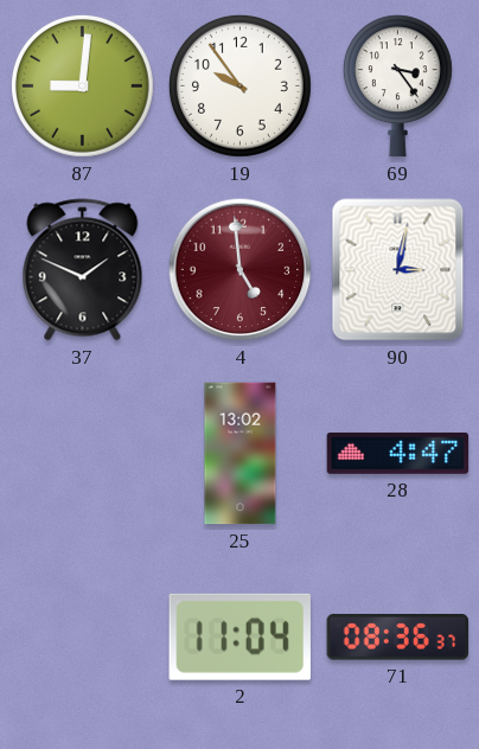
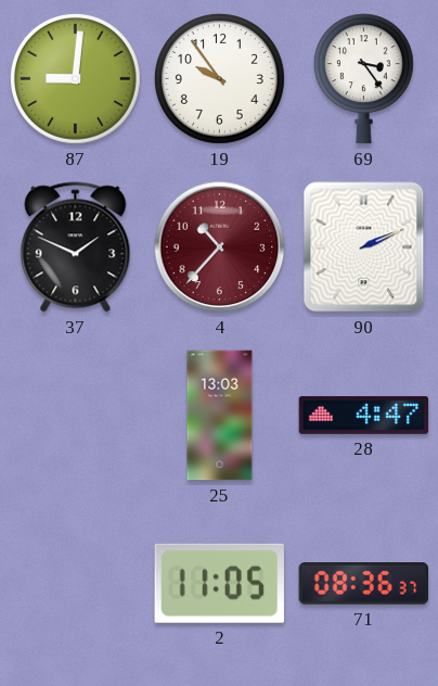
4: 4:59 -> 10:37 (220, 247)
90: 3:02 -> 2:11 (364, 247)
25: 13:02 -> 13:03 (220, 416)
2: 11:04 -> 11:05 (219, 583)
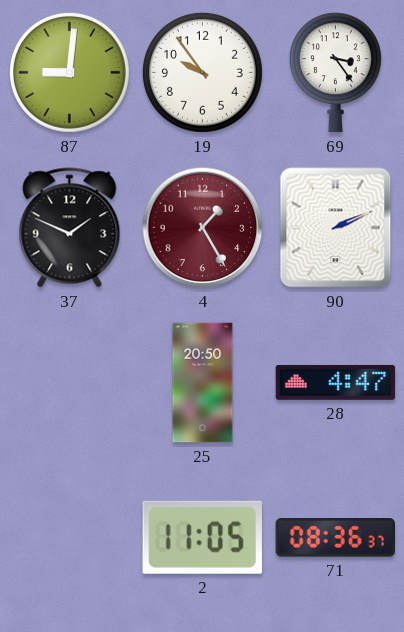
4: 10:37 -> 1:25 (203, 228)
25: 13:03 -> 20:50 (203, 383)
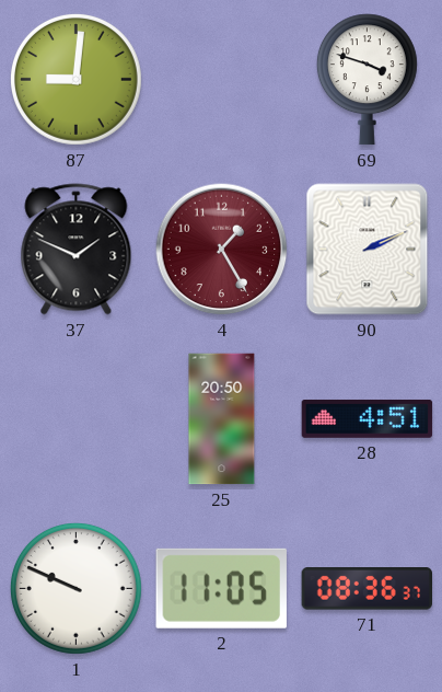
19: 9:54 -> none (202, 72)
69: 3:24 -> 3:48 (367, 80)
28: 4:47 -> 4:51 (368, 418)
1: none -> 9:49 (75, 588)
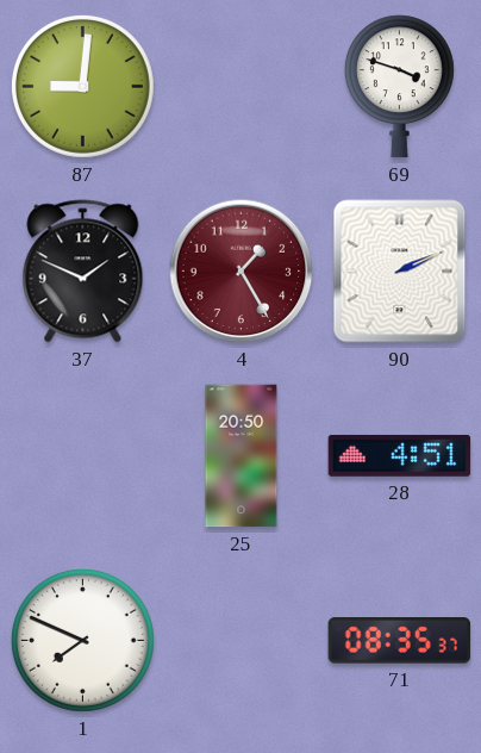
1: 9:49 -> 7:49 (82, 640)
2: 11:05 -> none (221, 588)
71: 08:36 -> 08:35 (400, 641)
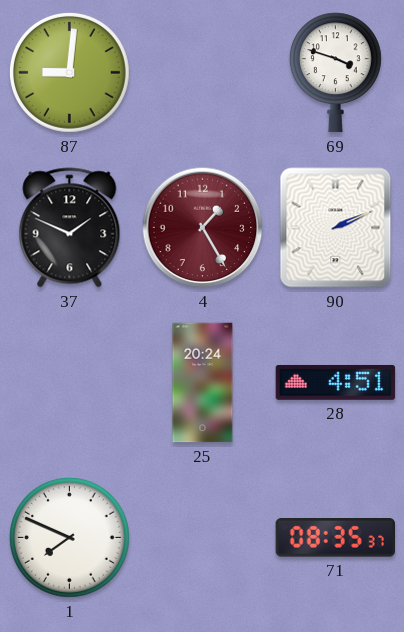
25: 20:50 -> 20:24 (203, 383)
